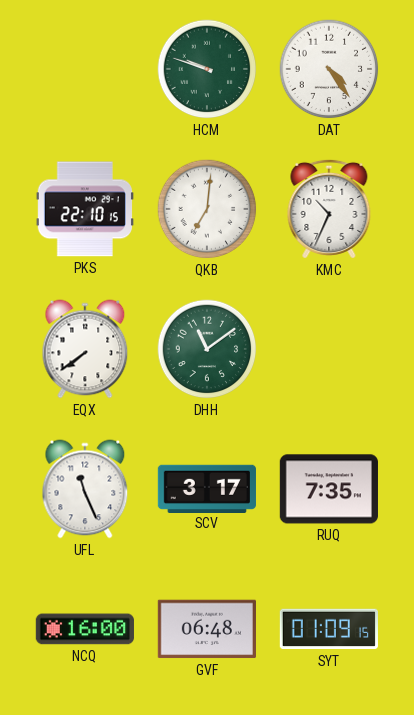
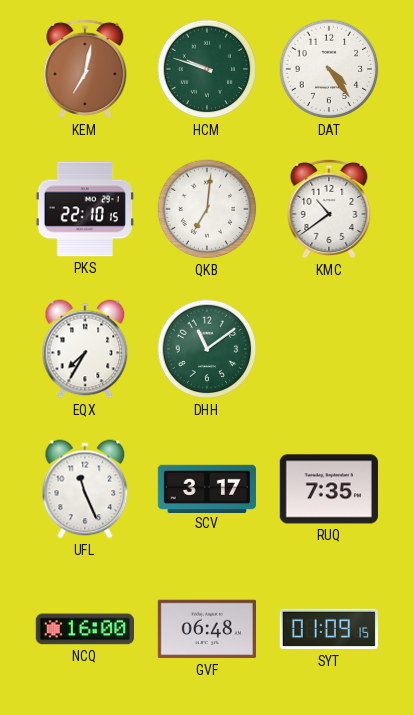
KEM: none -> 7:02 (85, 69)
KMC: 10:34 -> 10:39 (329, 209)
EQX: 7:39 -> 7:35 (85, 349)
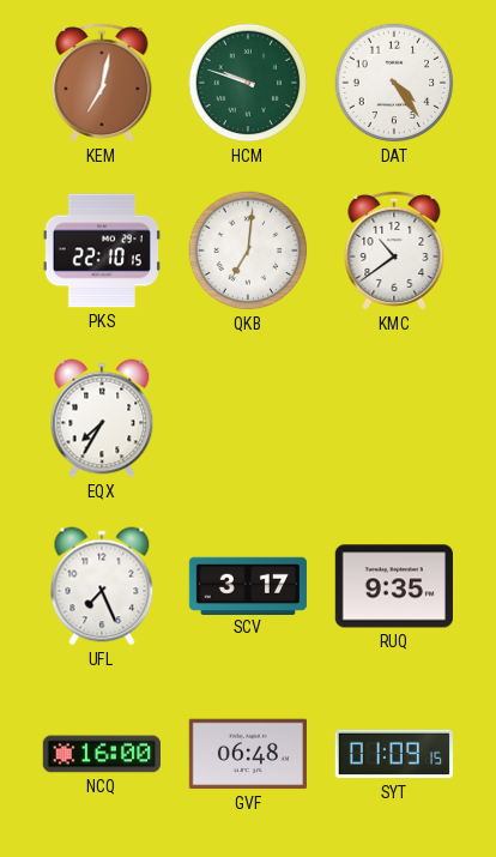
DHH: 11:09 -> none (207, 349)
UFL: 11:26 -> 7:26 (102, 586)
RUQ: 7:35 -> 9:35 (394, 586)
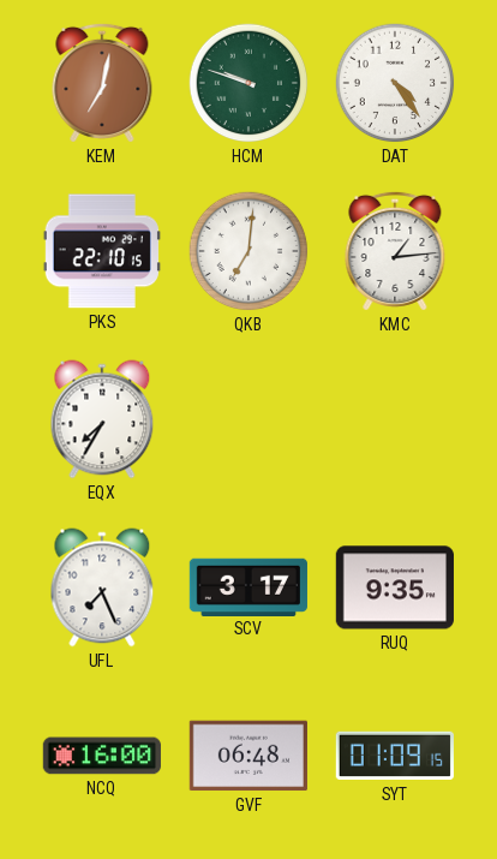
KMC: 10:39 -> 1:14 (395, 251)
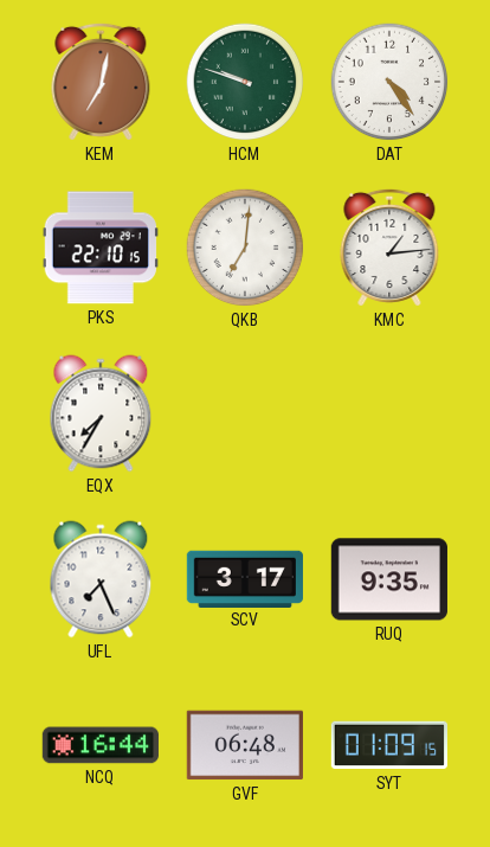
NCQ: 16:00 -> 16:44 (101, 745)
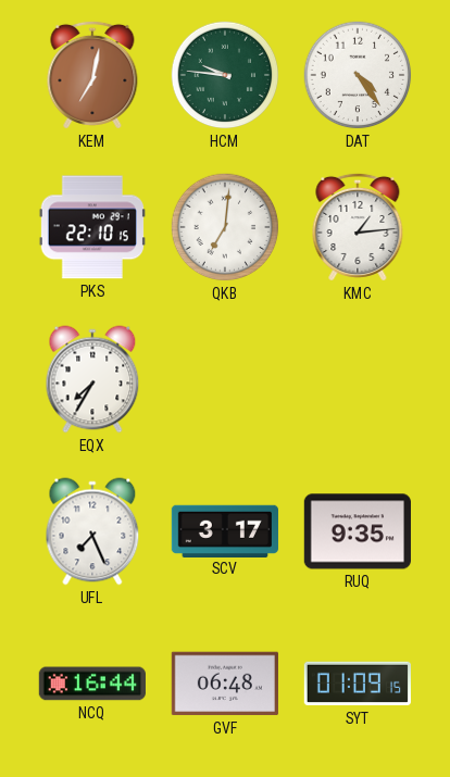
HCM: 9:48 -> 9:46 (225, 75)
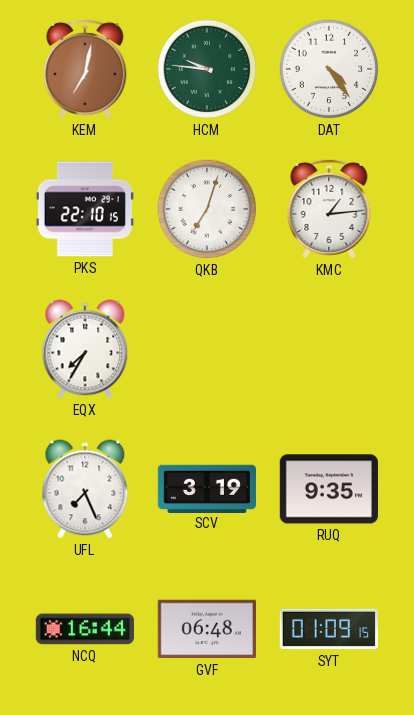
QKB: 7:01 -> 7:03 (207, 209)
SCV: 3:17 -> 3:19 (207, 488)
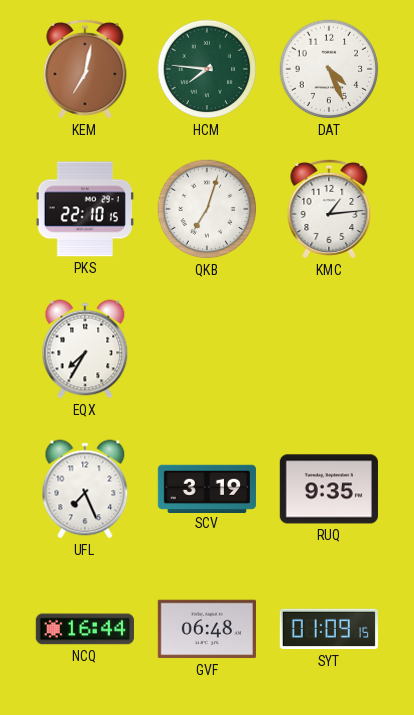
HCM: 9:46 -> 7:46 (207, 69)
DAT: 4:24 -> 4:26 (329, 69)
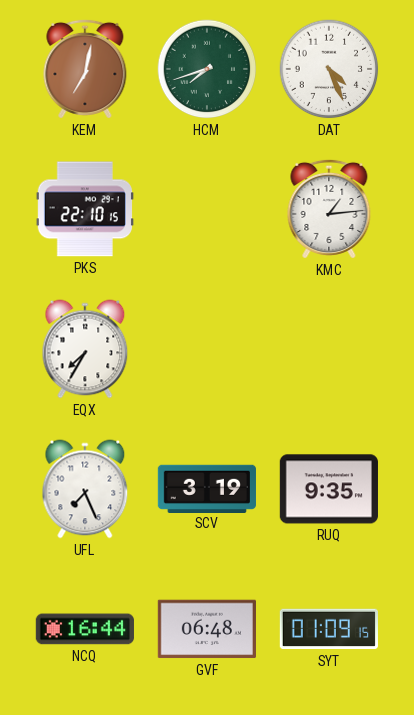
HCM: 7:46 -> 7:42 (207, 69)
QKB: 7:03 -> none (207, 209)
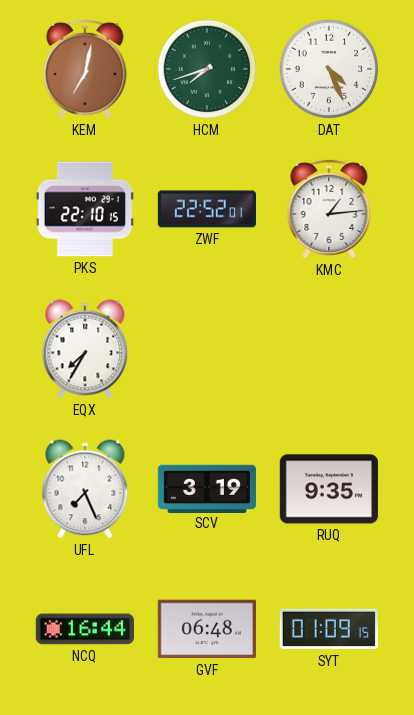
ZWF: none -> 22:52 (206, 209)
